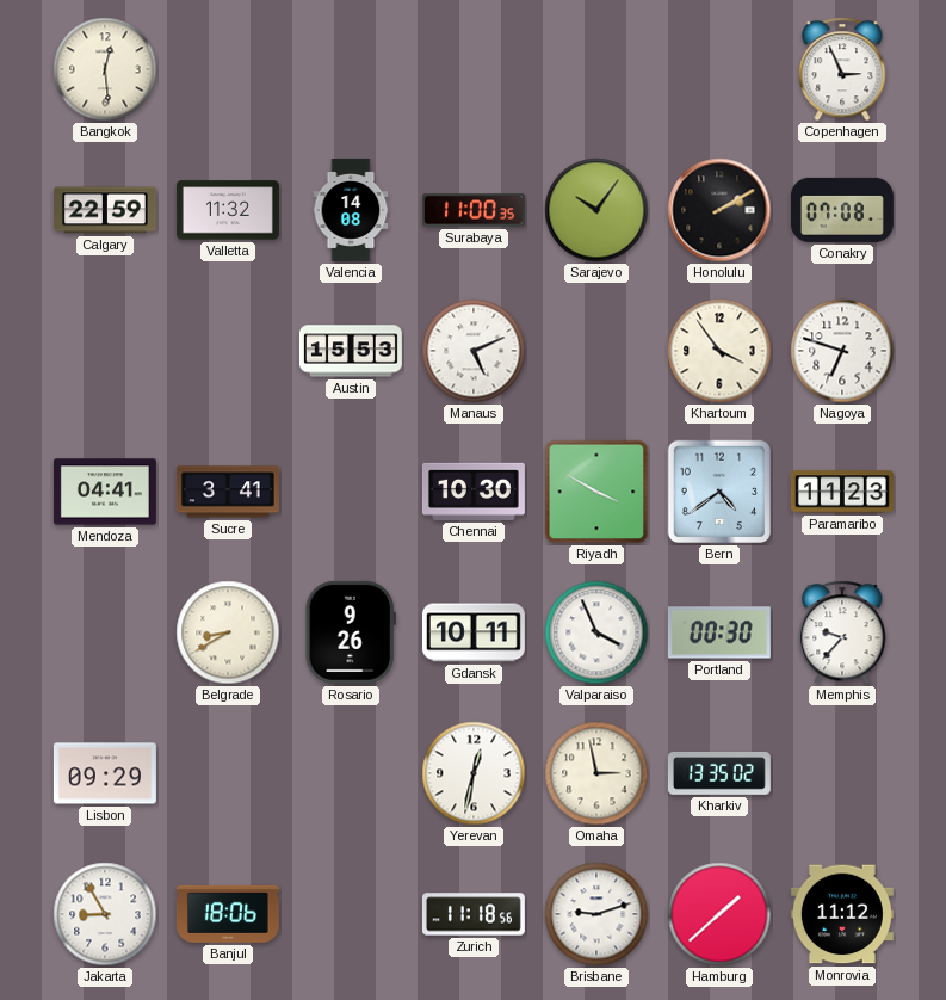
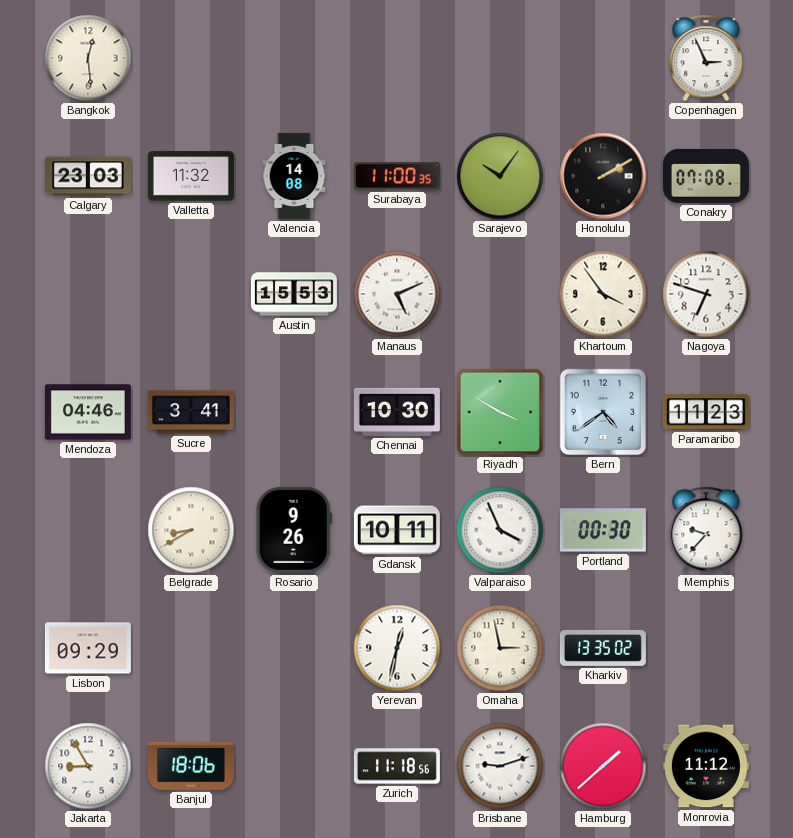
Calgary: 22:59 -> 23:03 (88, 176)
Mendoza: 04:41 -> 04:46 (88, 412)
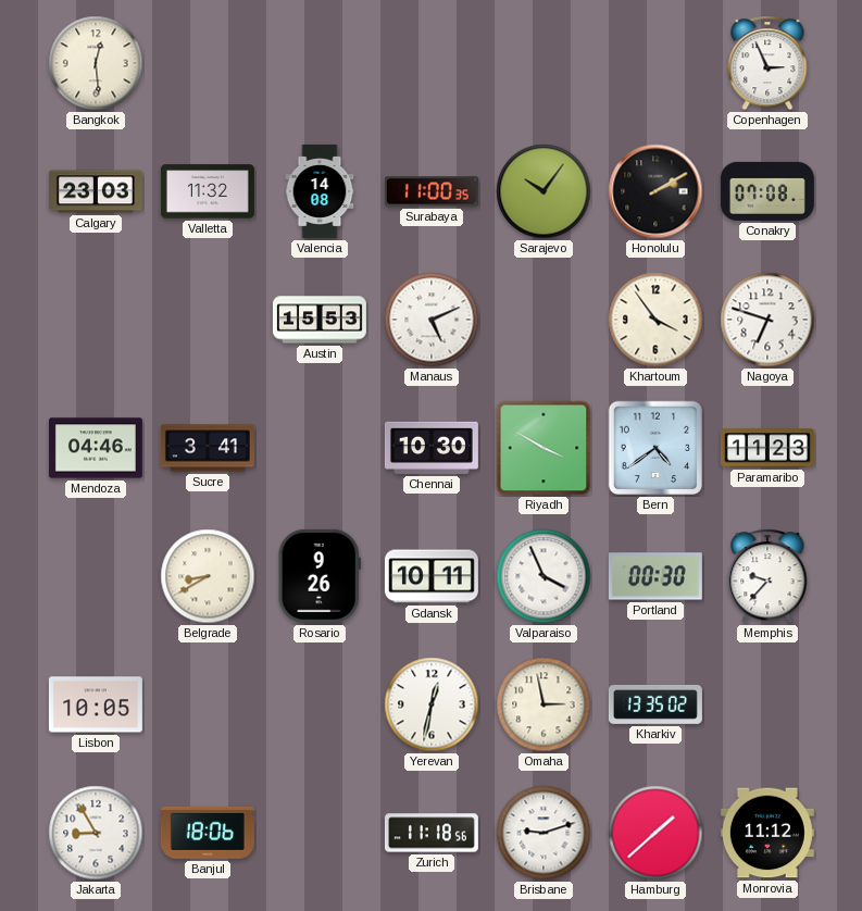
Lisbon: 09:29 -> 10:05 (96, 704)
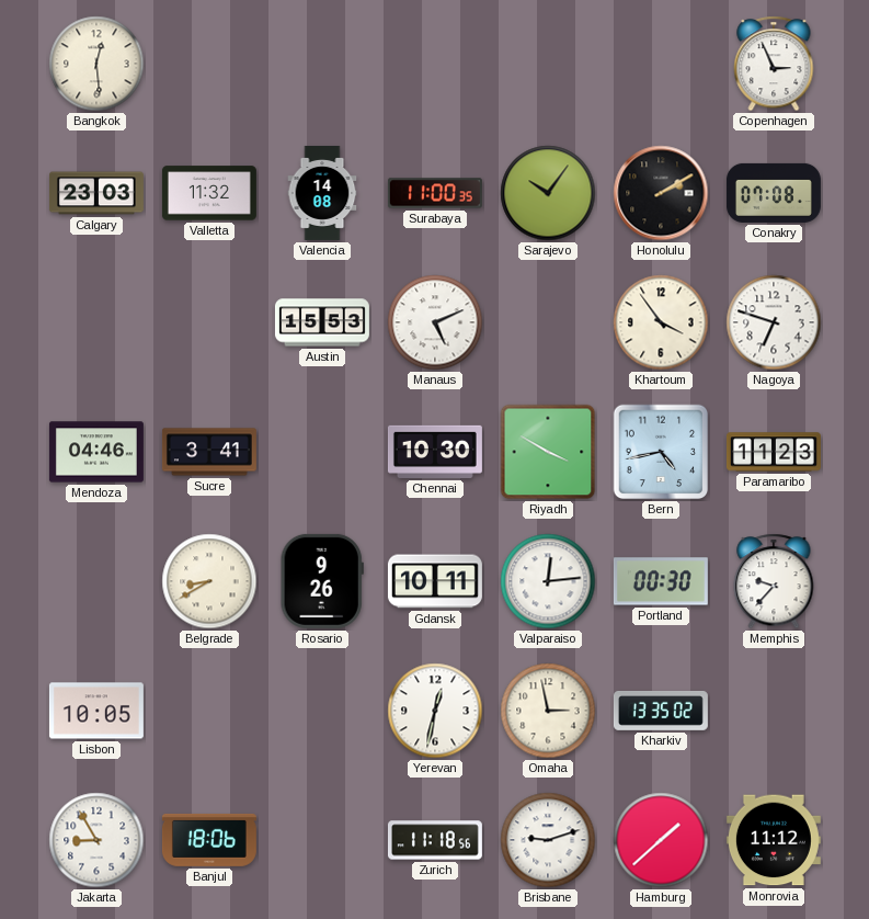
Bern: 4:39 -> 4:43 (661, 452)
Valparaiso: 3:56 -> 12:14 (548, 581)
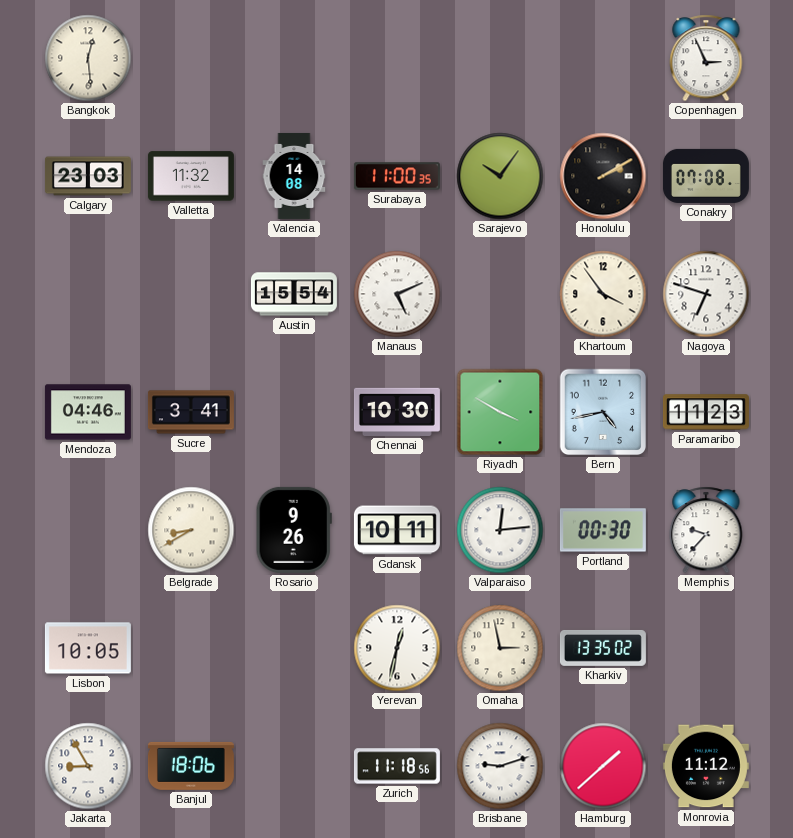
Austin: 15:53 -> 15:54 (294, 294)
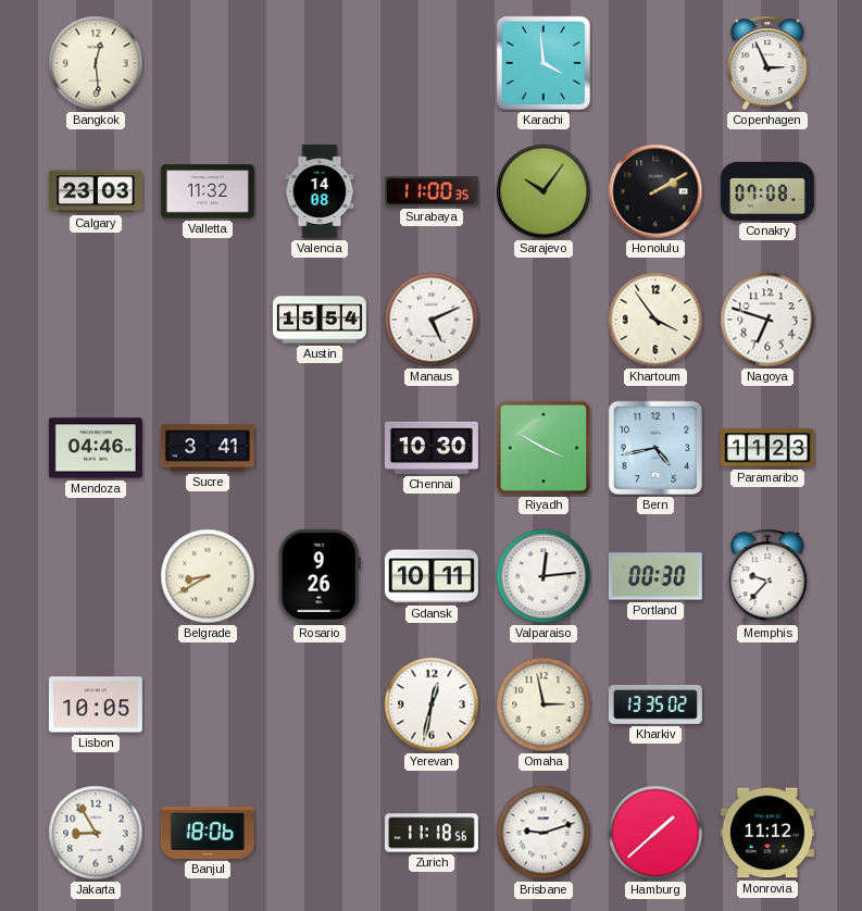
Karachi: none -> 3:59 (544, 63)
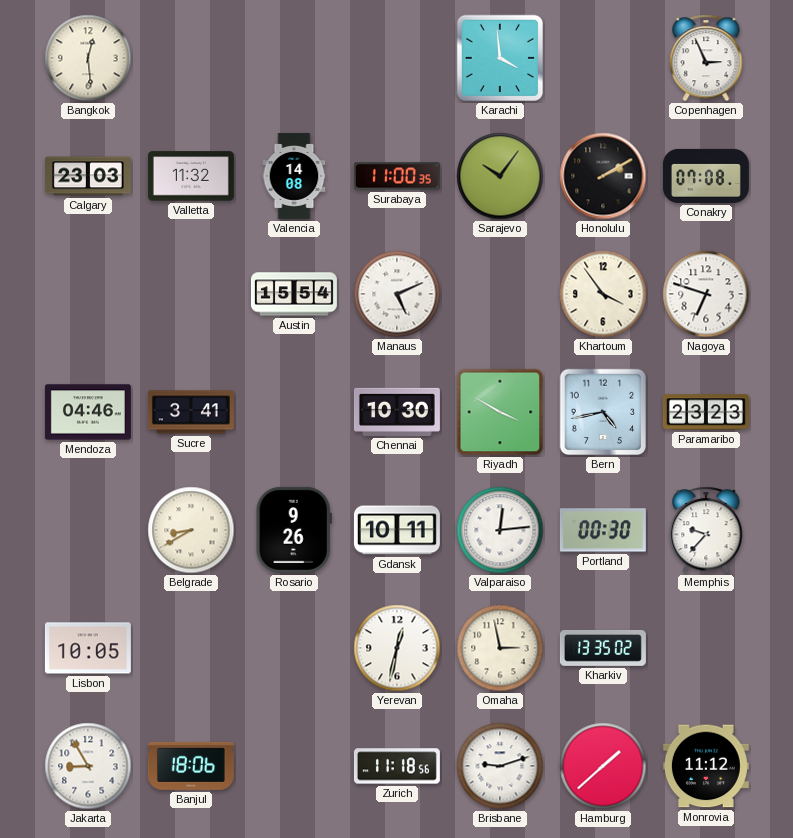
Paramaribo: 11:23 -> 23:23 (706, 412)
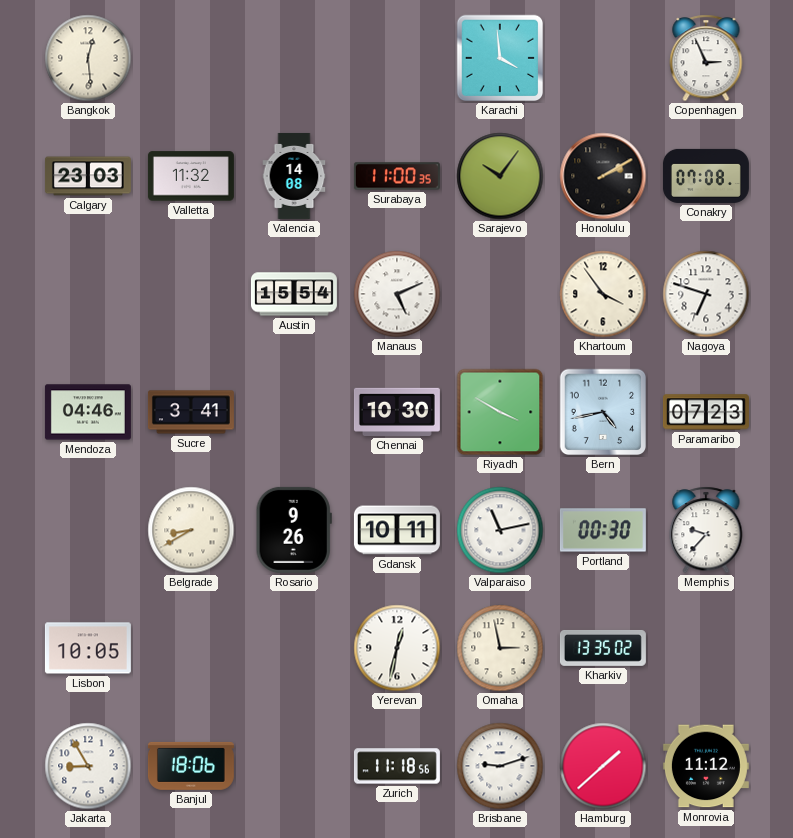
Paramaribo: 23:23 -> 07:23 (706, 412)
Valparaiso: 12:14 -> 11:13 (500, 530)
